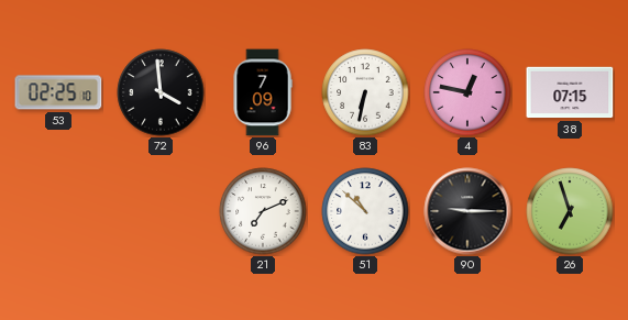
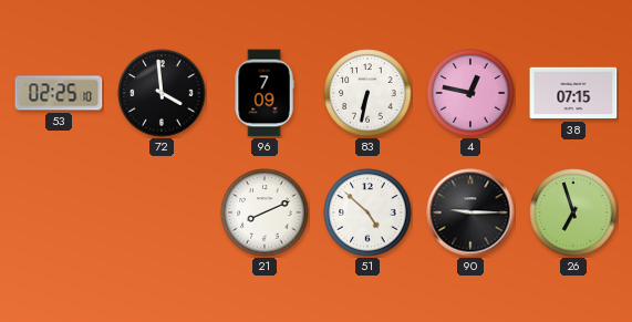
21: 7:11 -> 8:11 (265, 212)
51: 10:52 -> 4:52 (367, 212)
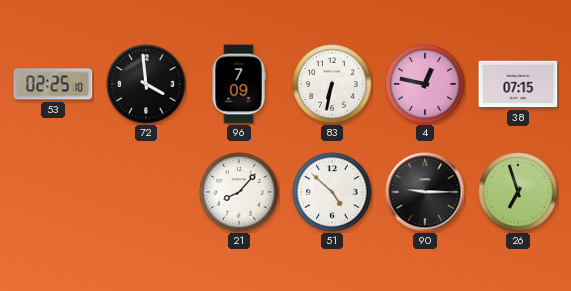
21: 8:11 -> 8:07 (239, 192)
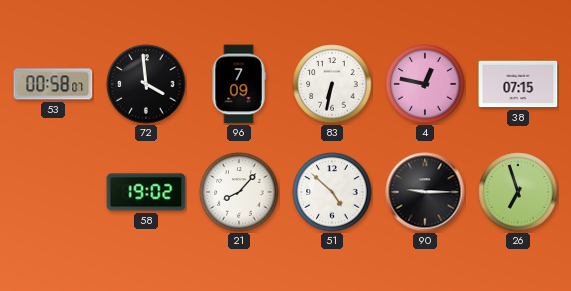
53: 02:25 -> 00:58 (53, 84)
58: none -> 19:02 (146, 192)
